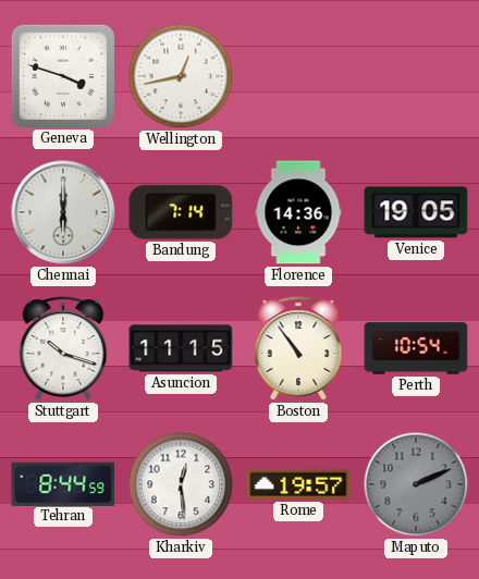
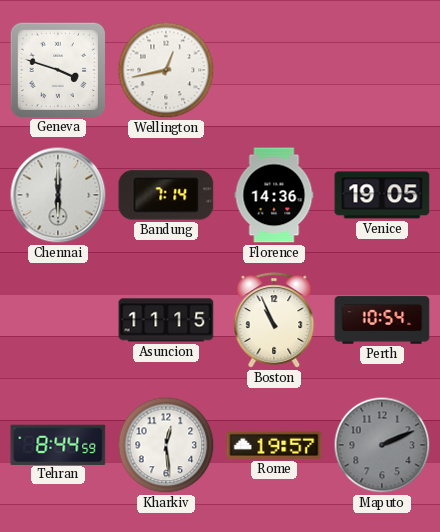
Stuttgart: 10:18 -> none (63, 348)
Boston: 10:54 -> 10:56 (274, 320)
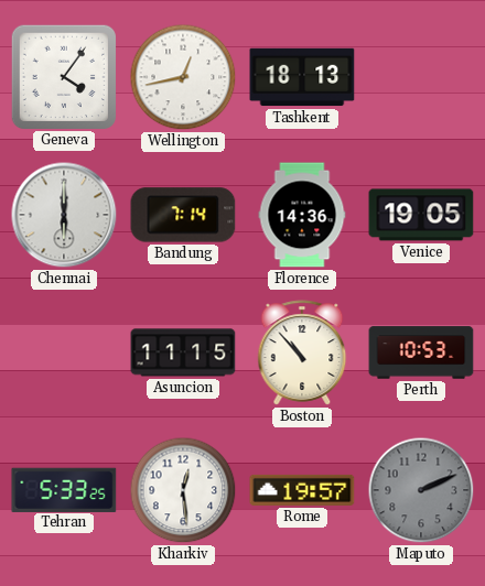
Geneva: 3:48 -> 4:06 (63, 76)
Tashkent: none -> 18:13 (302, 77)
Boston: 10:56 -> 10:53 (302, 352)
Perth: 10:54 -> 10:53 (421, 352)
Tehran: 8:44 -> 5:33 (64, 489)
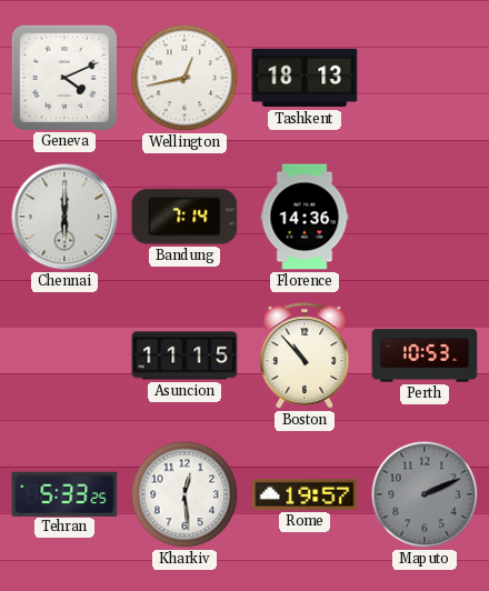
Geneva: 4:06 -> 4:11 (63, 77)
Venice: 19:05 -> none (421, 215)
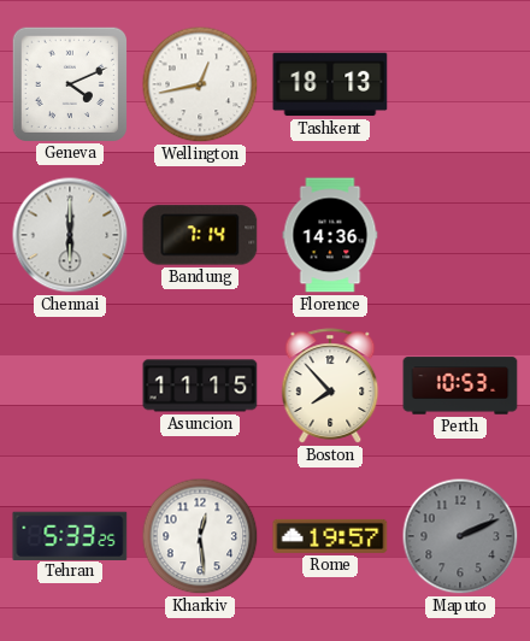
Boston: 10:53 -> 7:53 (330, 386)
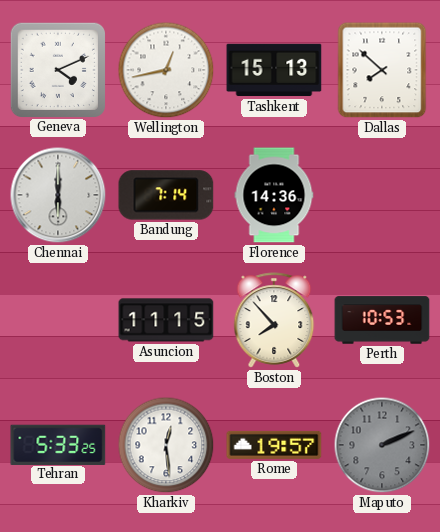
Tashkent: 18:13 -> 15:13 (274, 70)
Dallas: none -> 7:52 (382, 70)
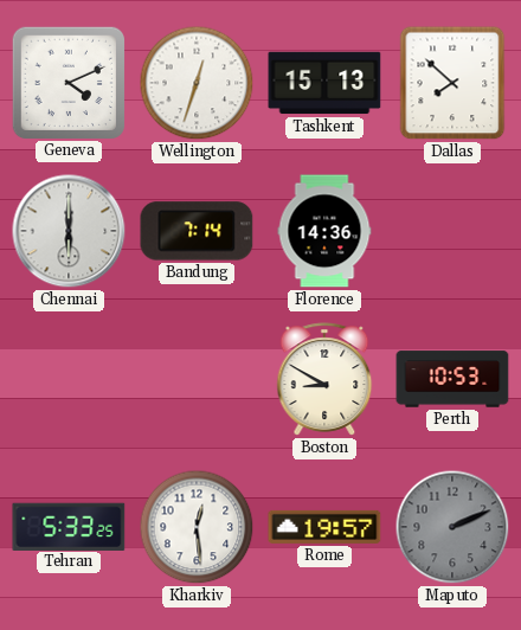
Wellington: 12:43 -> 12:33 (197, 83)
Asuncion: 11:15 -> none (166, 320)
Boston: 7:53 -> 8:50 (324, 379)
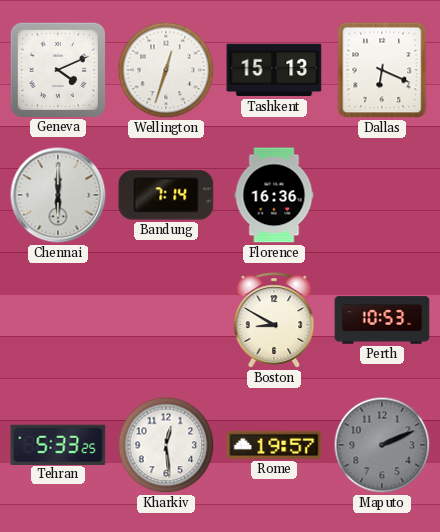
Dallas: 7:52 -> 6:19 (382, 70)
Florence: 14:36 -> 16:36 (274, 195)
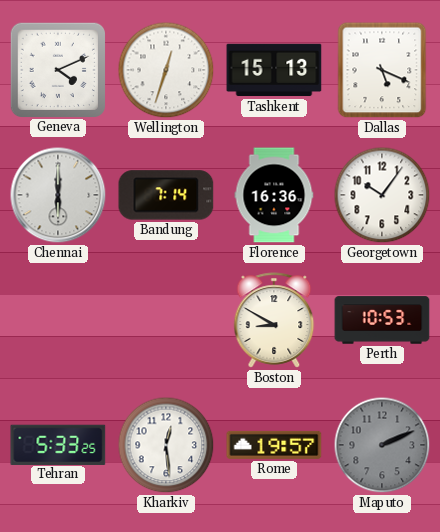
Dallas: 6:19 -> 5:19 (382, 70)
Georgetown: none -> 10:06 (382, 195)
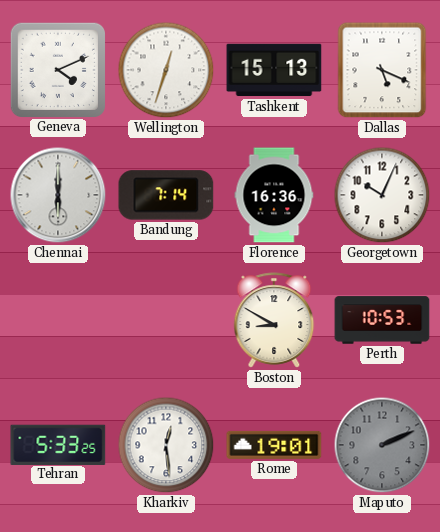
Georgetown: 10:06 -> 10:04 (382, 195)
Rome: 19:57 -> 19:01 (274, 445)
